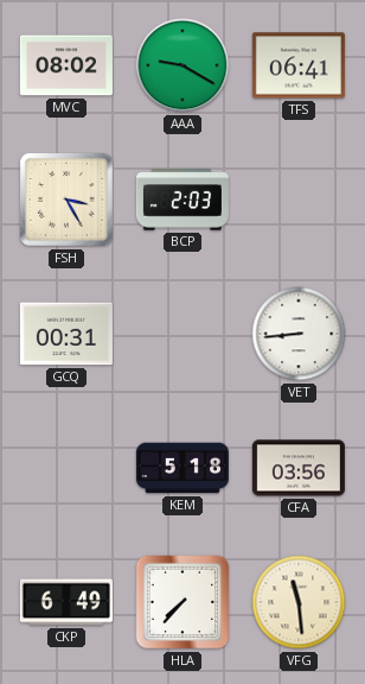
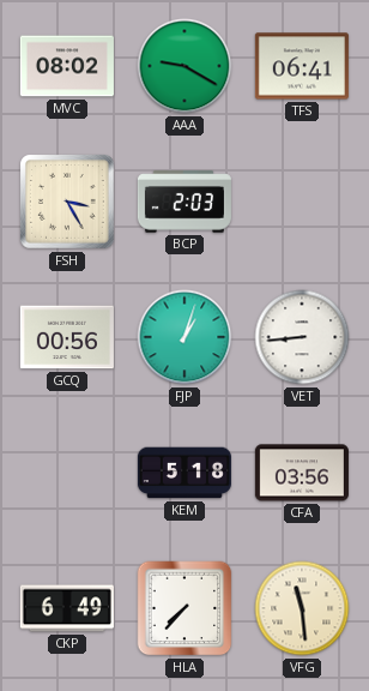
GCQ: 00:31 -> 00:56 (67, 337)
FJP: none -> 1:03 (184, 337)
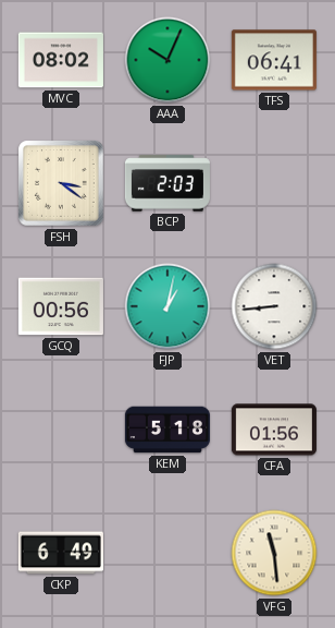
AAA: 9:20 -> 10:04 (167, 60)
FSH: 3:25 -> 3:21 (62, 184)
FJP: 1:03 -> 1:02 (167, 306)
CFA: 03:56 -> 01:56 (274, 430)
HLA: 7:37 -> none (184, 608)
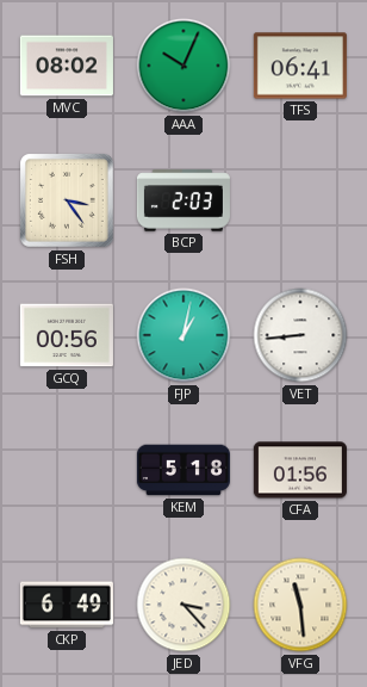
FSH: 3:21 -> 3:24 (68, 202)
JED: none -> 3:23 (183, 605)
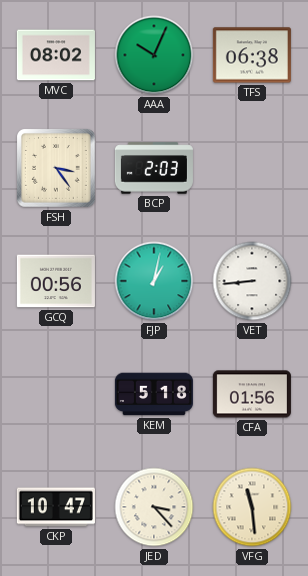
TFS: 06:41 -> 06:38 (252, 55)
CKP: 6:49 -> 10:47 (56, 507)
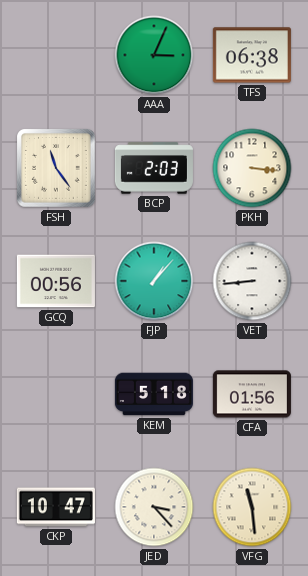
MVC: 08:02 -> none (56, 55)
AAA: 10:04 -> 3:04 (154, 55)
FSH: 3:24 -> 11:24 (57, 169)
PKH: none -> 3:16 (252, 168)
FJP: 1:02 -> 1:07 (154, 281)
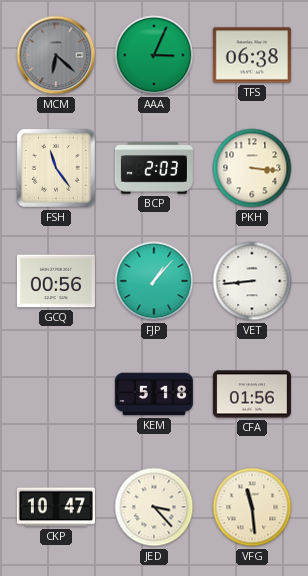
MCM: none -> 6:22 (56, 55)
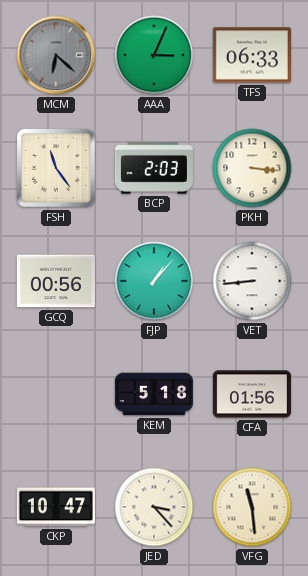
TFS: 06:38 -> 06:33 (252, 55)
